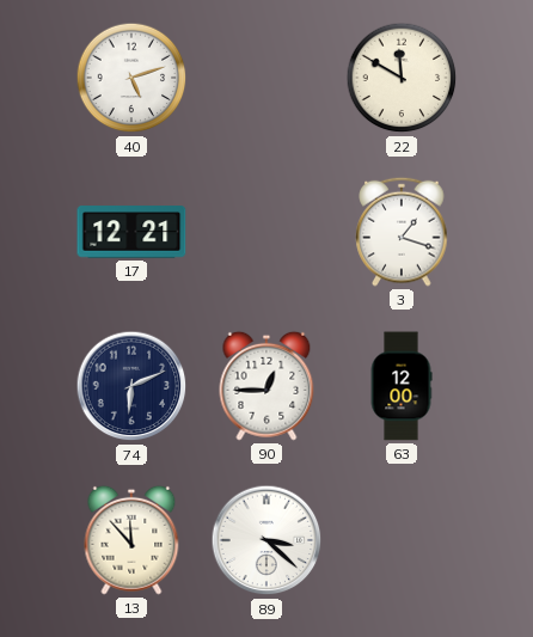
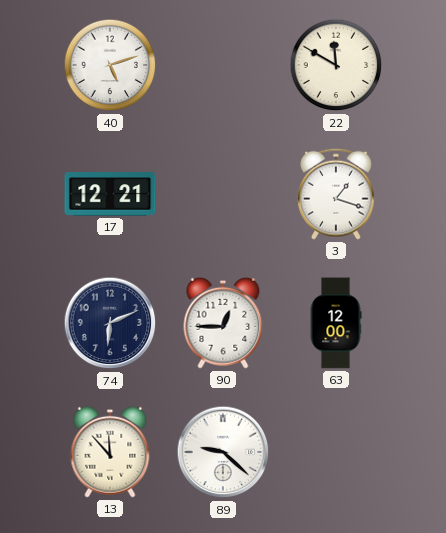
89: 3:22 -> 9:22 (223, 452)
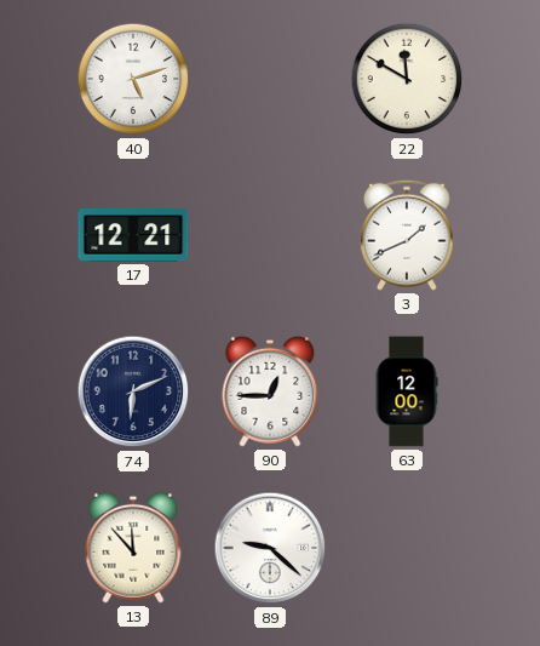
3: 1:18 -> 1:41 (407, 235)
